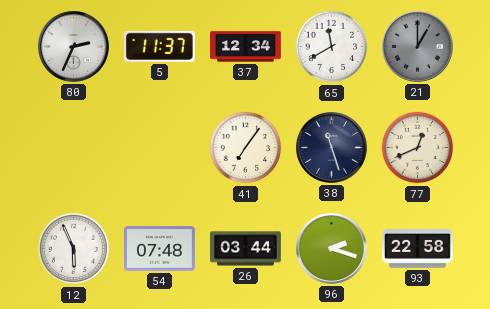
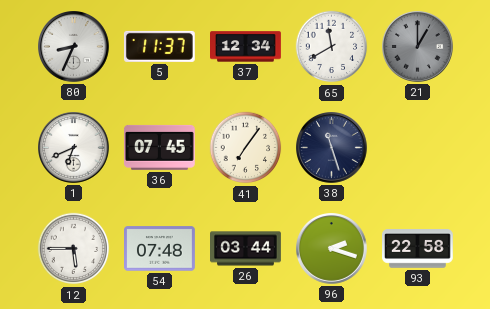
80: 2:34 -> 8:34 (74, 47)
1: none -> 6:41 (74, 148)
36: none -> 07:45 (159, 147)
77: 12:41 -> none (418, 148)
12: 5:56 -> 5:45 (74, 249)
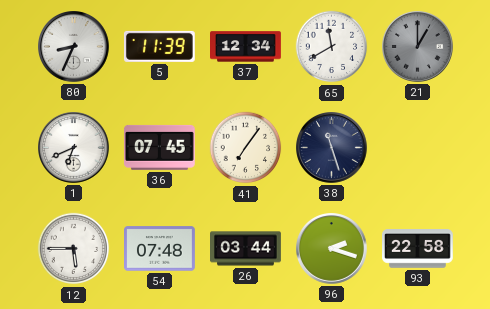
5: 11:37 -> 11:39 (159, 46)
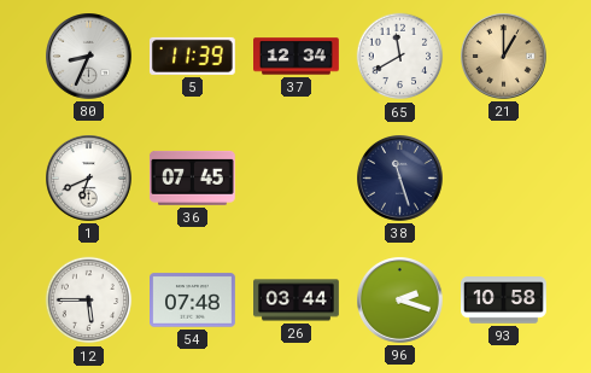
21 dial: grey -> champagne (504, 57)
41: 7:06 -> none (246, 148)
93: 22:58 -> 10:58 (504, 301)
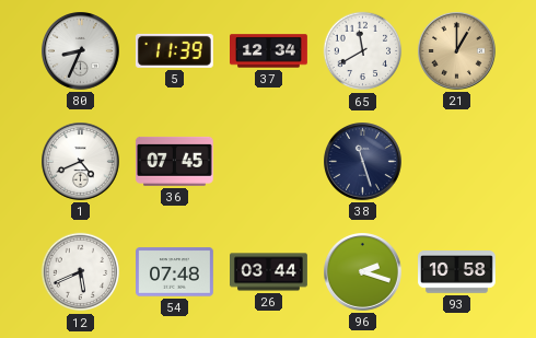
1: 6:41 -> 4:41 (81, 162)
12: 5:45 -> 5:41 (81, 272)
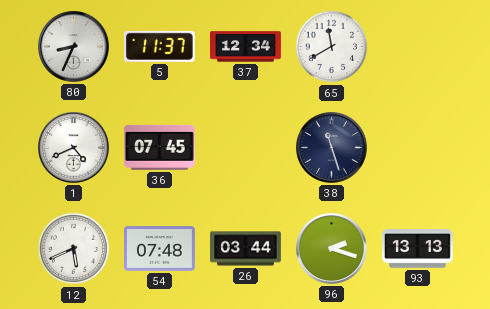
5: 11:39 -> 11:37 (159, 46)
21: 1:00 -> none (457, 51)
93: 10:58 -> 13:13 (418, 249)
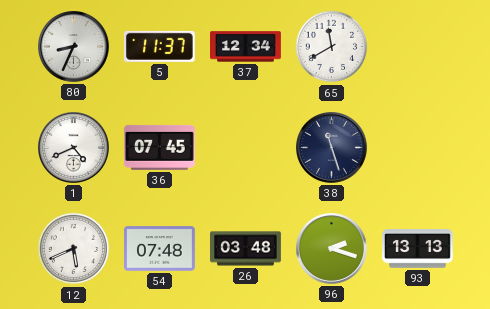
26: 03:44 -> 03:48 (246, 249)
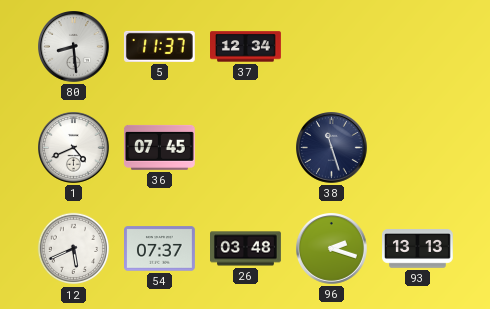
80: 8:34 -> 8:29 (74, 47)
65: 11:40 -> none (332, 47)
54: 07:48 -> 07:37 (160, 249)
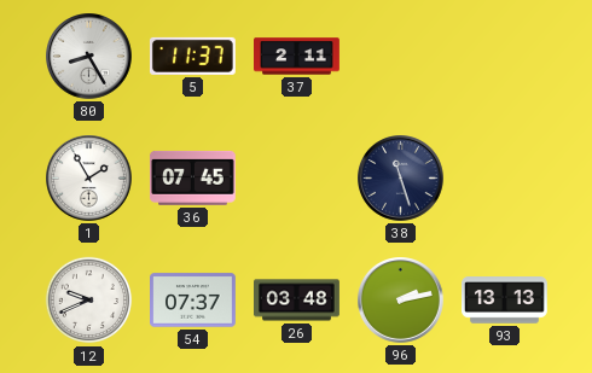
80: 8:29 -> 8:25 (89, 57)
37: 12:34 -> 2:11 (297, 57)
1: 4:41 -> 1:55 (89, 179)
12: 5:41 -> 9:41 (89, 301)
96: 2:18 -> 2:13 (401, 301)
